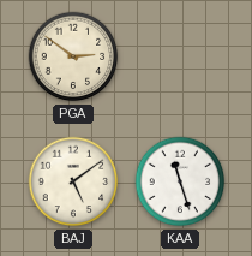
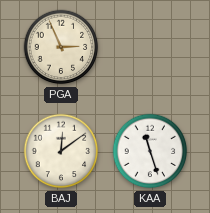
PGA: 2:51 -> 2:56 (61, 47)
BAJ: 5:09 -> 12:09 (61, 151)
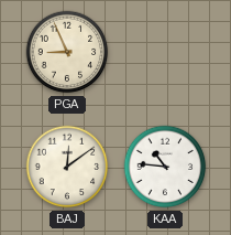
PGA: 2:56 -> 8:56 (67, 52)
KAA: 11:27 -> 10:46 (165, 167)
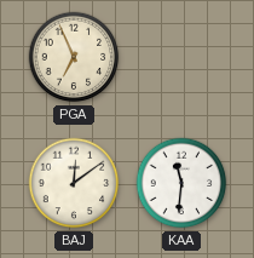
PGA: 8:56 -> 6:56 (74, 57)
KAA: 10:46 -> 11:31 (181, 183)
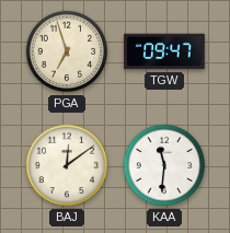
PGA: 6:56 -> 6:57 (67, 51)
TGW: none -> 09:47 (164, 51)
